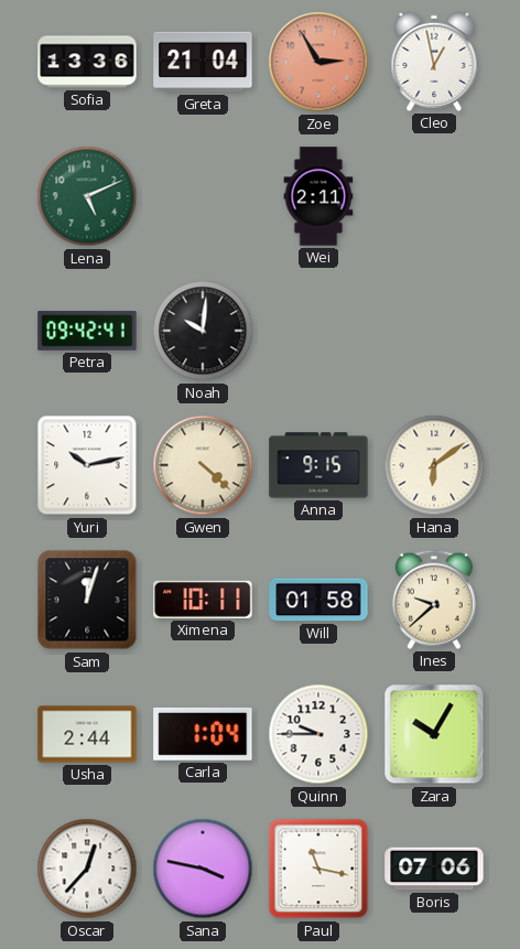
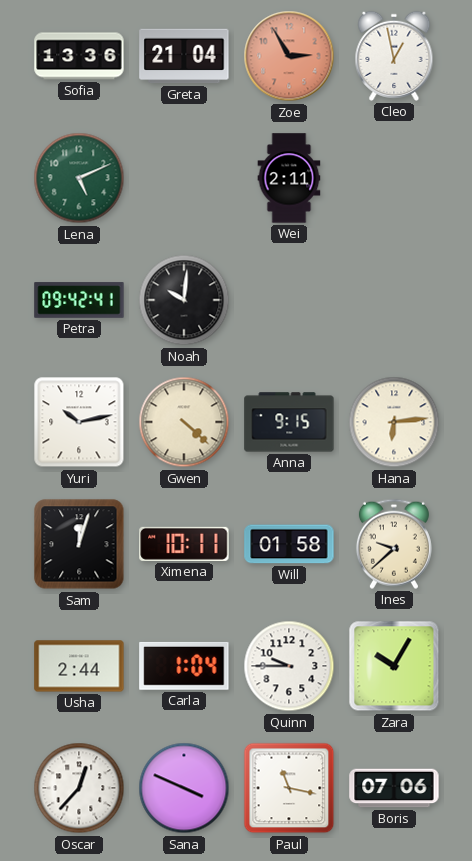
Hana: 6:09 -> 6:14 (394, 422)
Sana: 3:47 -> 3:49 (184, 788)
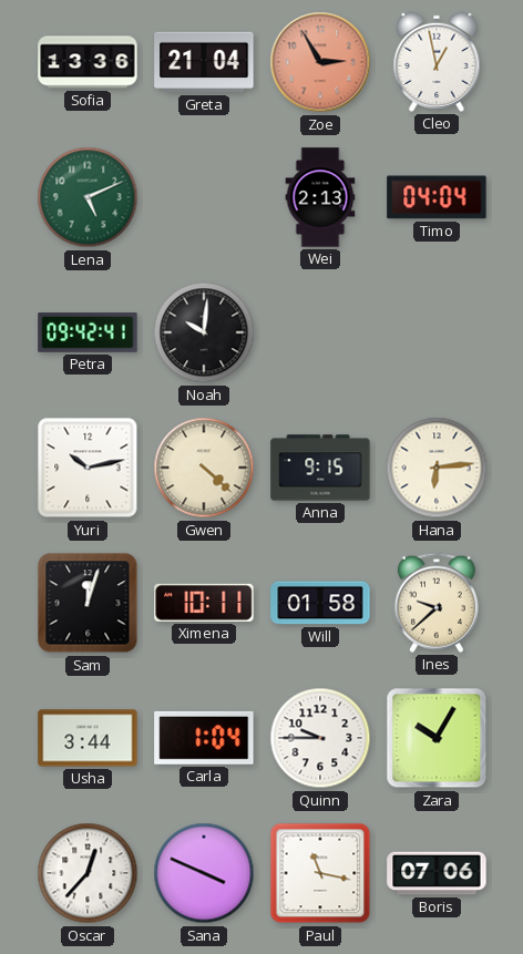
Wei: 2:11 -> 2:13 (320, 197)
Timo: none -> 04:04 (437, 197)
Usha: 2:44 -> 3:44 (88, 738)
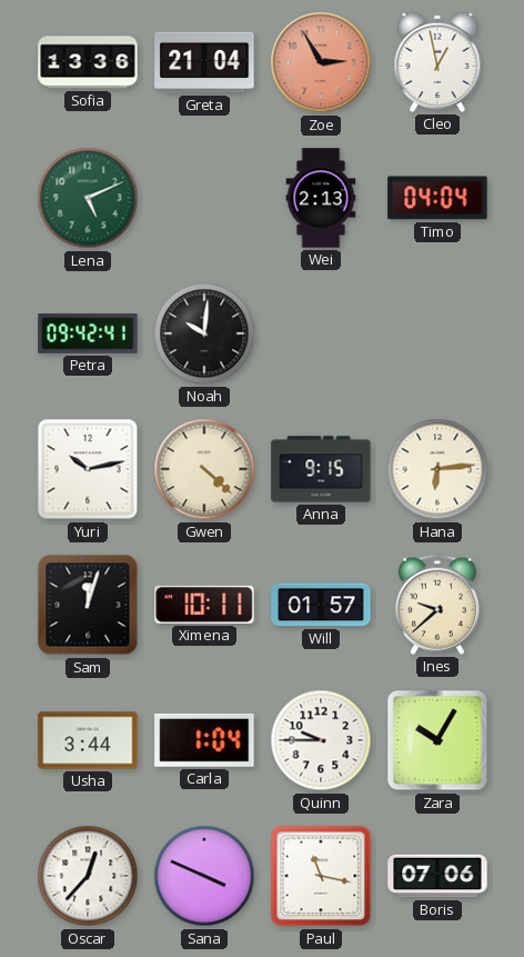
Will: 01:58 -> 01:57 (321, 605)
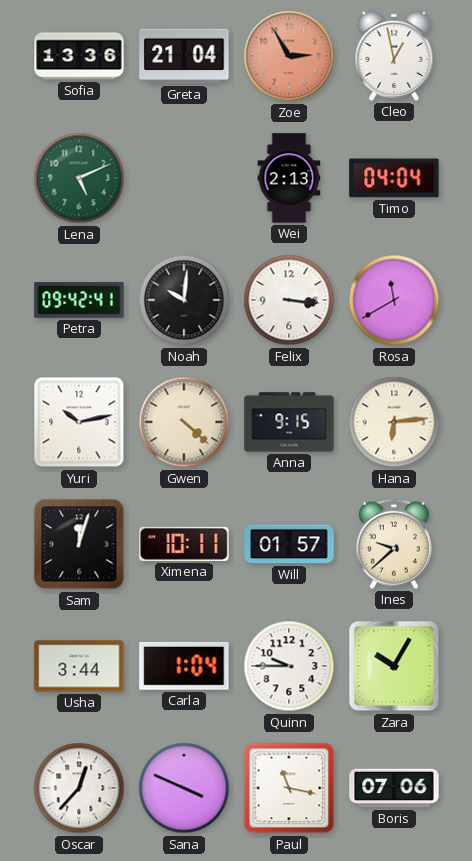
Felix: none -> 3:16 (289, 300)
Rosa: none -> 11:40 (394, 300)
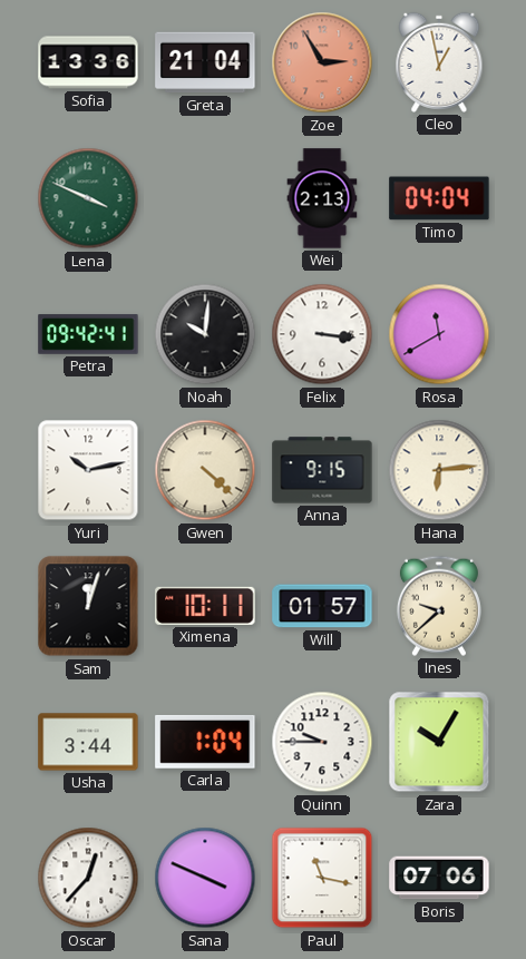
Lena: 5:11 -> 3:49 (88, 198)
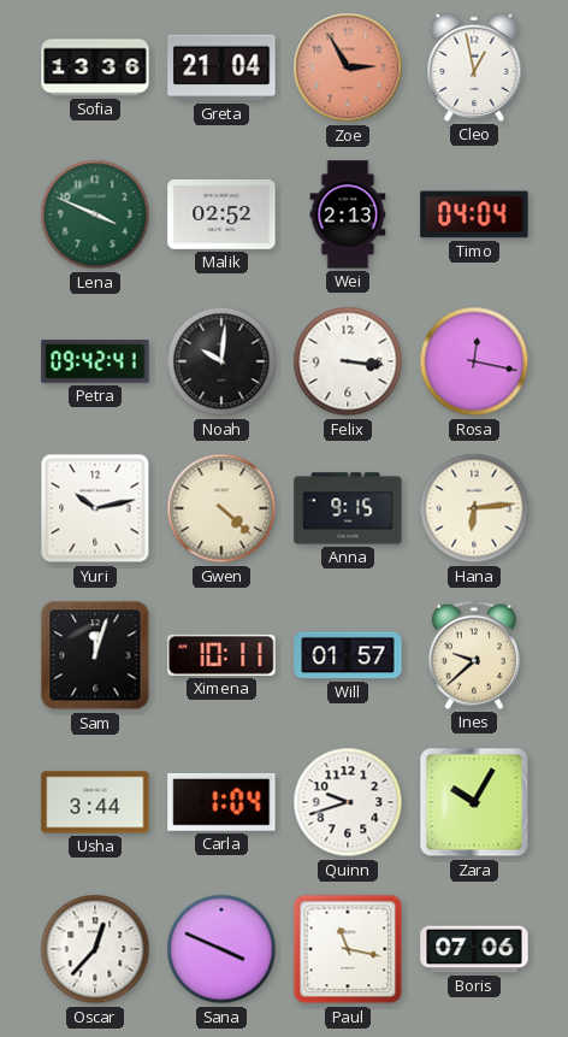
Malik: none -> 02:52 (221, 214)
Rosa: 11:40 -> 12:17 (474, 361)
Quinn: 9:45 -> 9:42 (348, 802)
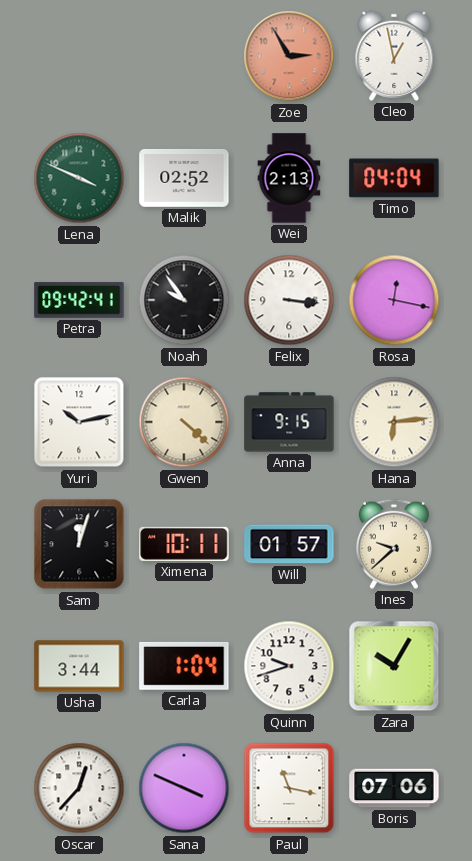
Sofia: 13:36 -> none (95, 67)
Greta: 21:04 -> none (221, 67)
Noah: 10:01 -> 9:54 (184, 300)
